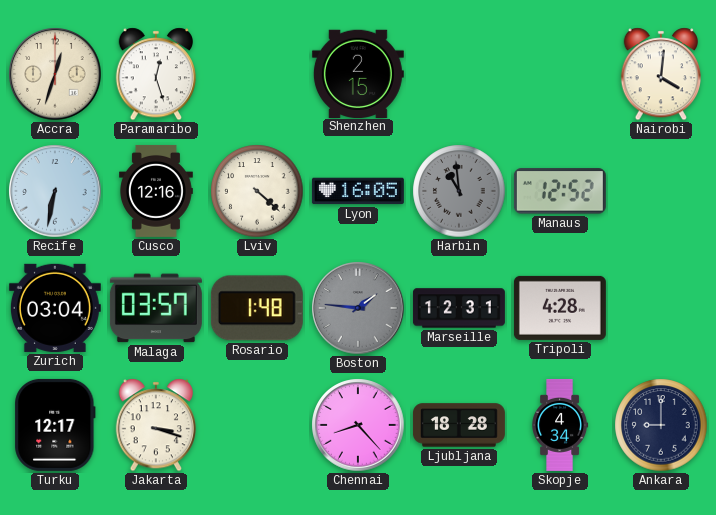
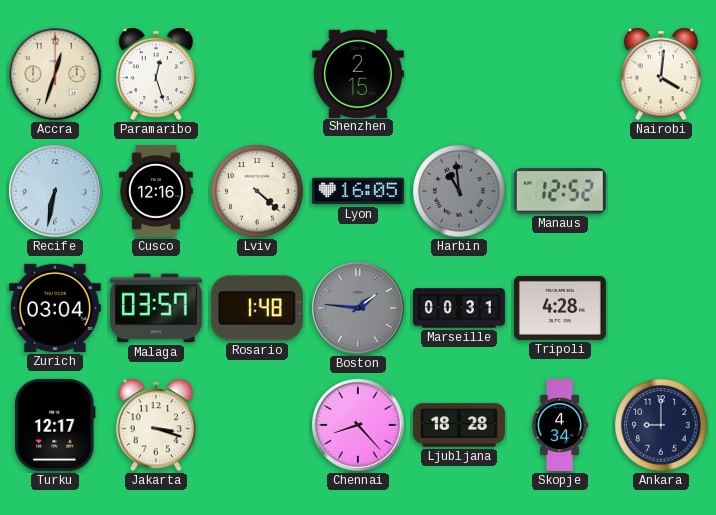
Marseille: 12:31 -> 00:31 (459, 308)
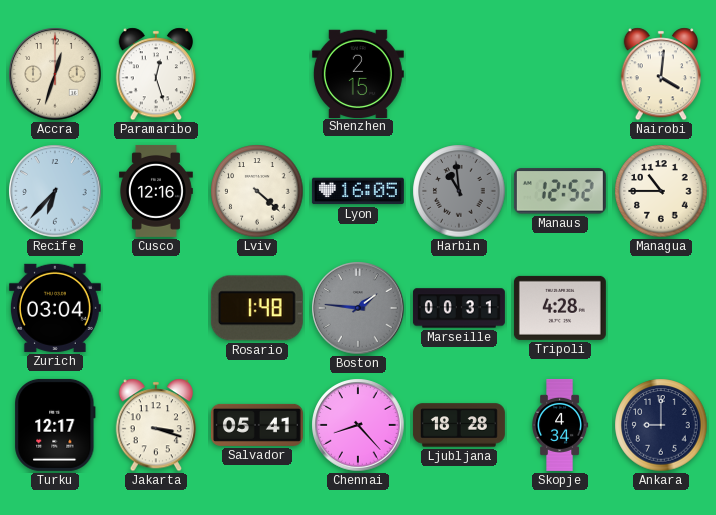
Recife: 6:32 -> 6:37 (55, 191)
Managua: none -> 10:45 (661, 191)
Malaga: 03:57 -> none (156, 308)
Salvador: none -> 05:41 (257, 425)
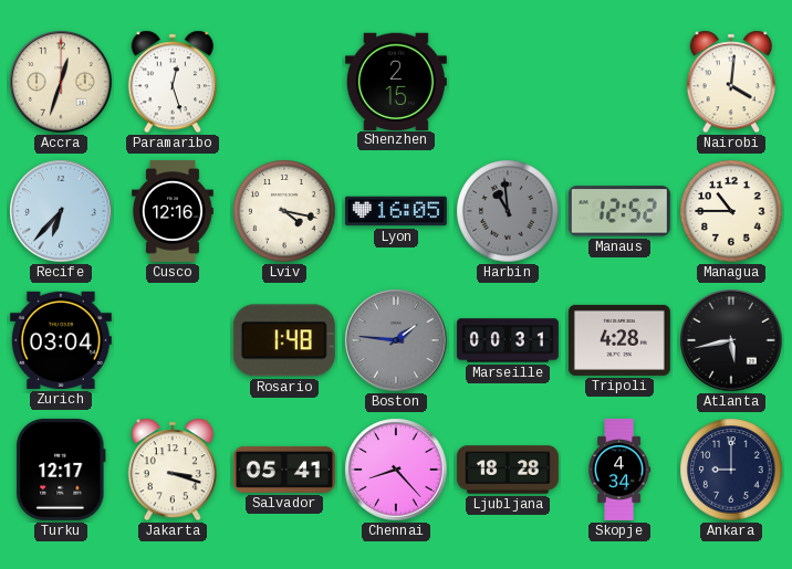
Lviv: 4:22 -> 4:17 (284, 211)
Atlanta: none -> 5:43 (731, 340)
